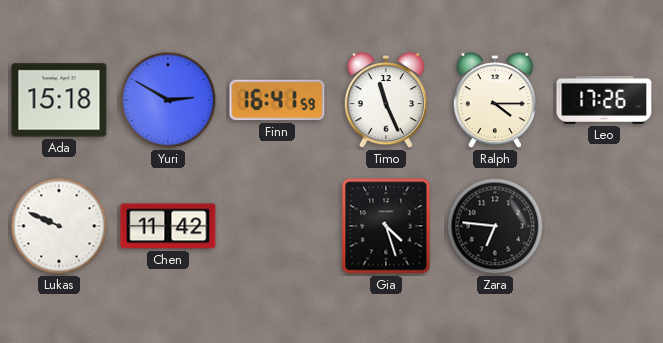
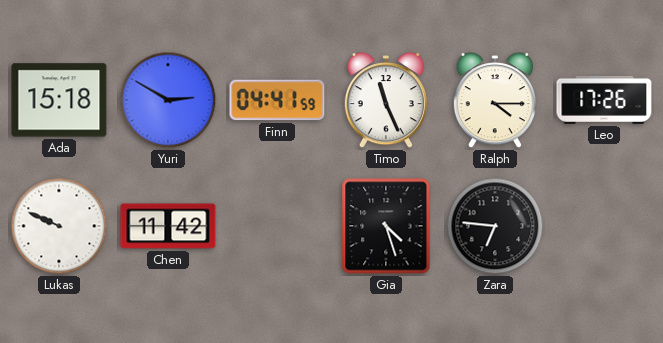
Finn: 16:41 -> 04:41 (277, 100)
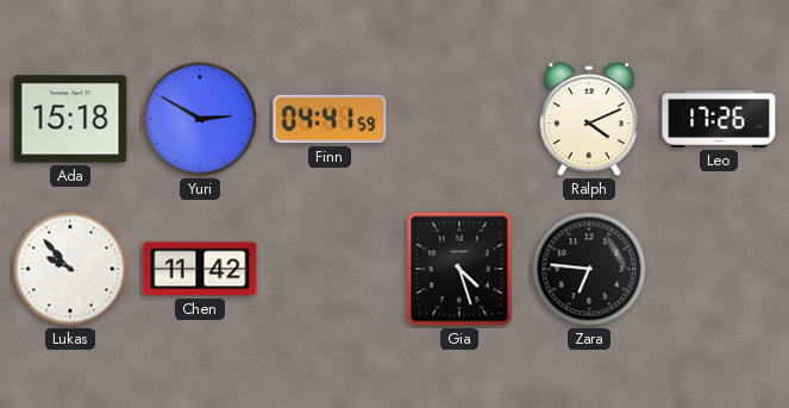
Timo: 11:26 -> none (386, 101)
Ralph: 4:15 -> 4:11 (589, 120)
Lukas: 9:49 -> 9:53 (70, 269)
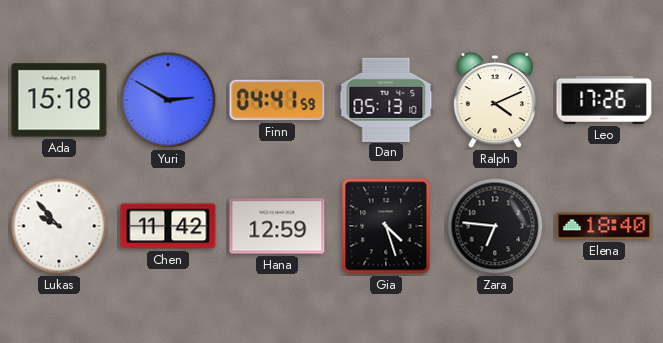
Dan: none -> 05:13 (386, 99)
Hana: none -> 12:59 (277, 226)
Elena: none -> 18:40 (604, 226)
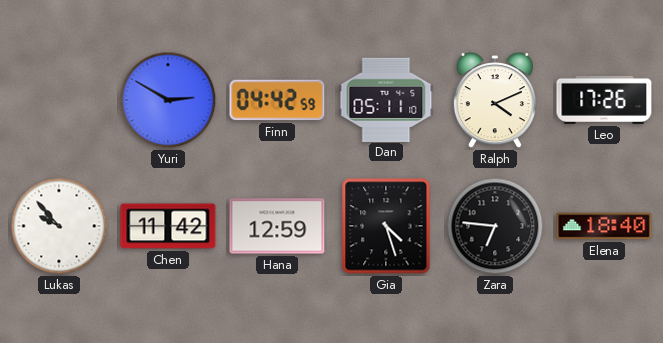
Ada: 15:18 -> none (59, 100)
Finn: 04:41 -> 04:42 (277, 100)
Dan: 05:13 -> 05:11 (386, 99)
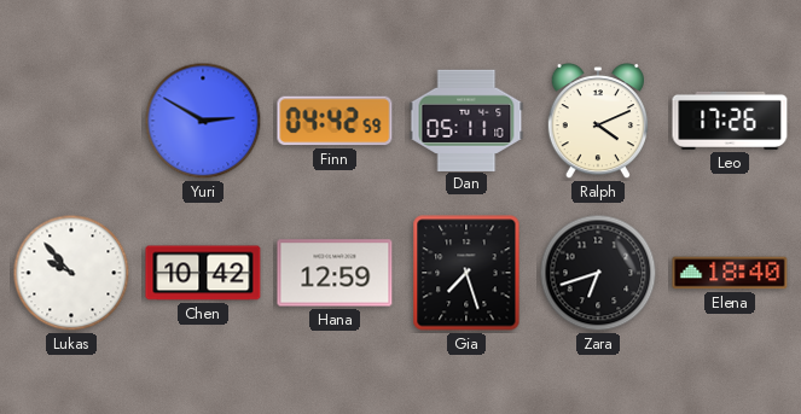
Chen: 11:42 -> 10:42 (203, 273)
Gia: 4:27 -> 7:27 (466, 273)
Zara: 6:46 -> 6:42 (598, 273)
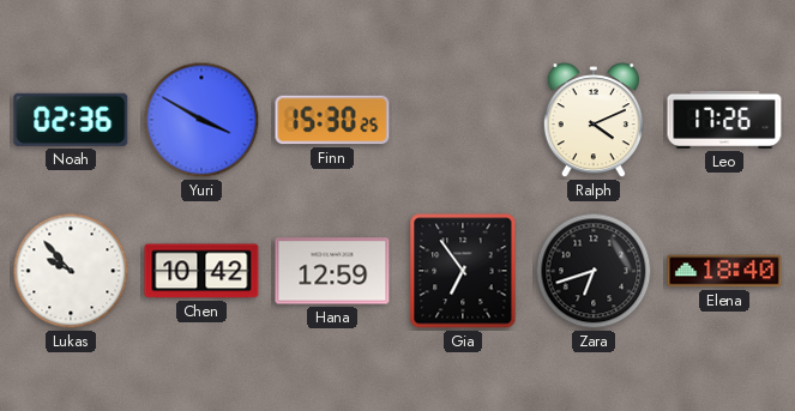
Noah: none -> 02:36 (71, 120)
Yuri: 2:50 -> 3:50 (201, 120)
Finn: 04:42 -> 15:30 (332, 120)
Dan: 05:11 -> none (466, 119)
Gia: 7:27 -> 6:54 (463, 271)
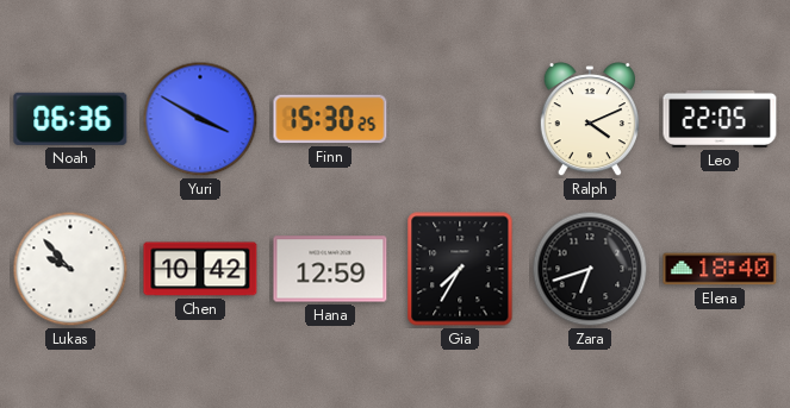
Noah: 02:36 -> 06:36 (70, 119)
Leo: 17:26 -> 22:05 (720, 119)
Gia: 6:54 -> 7:35 (460, 269)
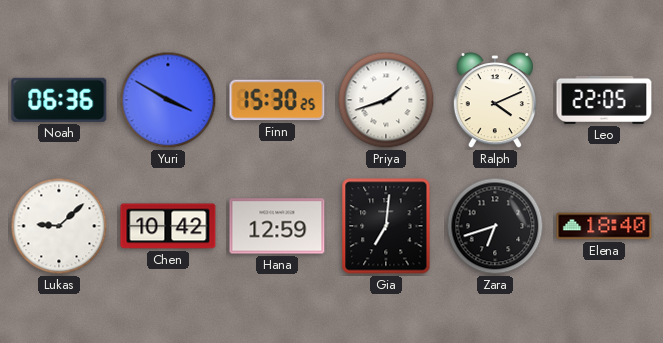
Priya: none -> 1:42 (386, 100)
Lukas: 9:53 -> 9:08 (59, 226)
Gia: 7:35 -> 7:01 (386, 226)
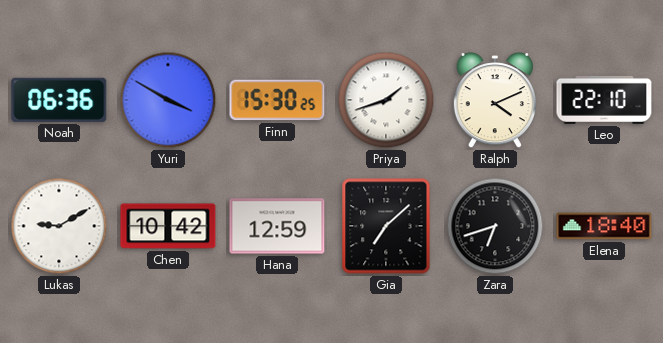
Leo: 22:05 -> 22:10 (604, 100)
Lukas: 9:08 -> 9:10 (59, 226)
Gia: 7:01 -> 7:08 (386, 226)
